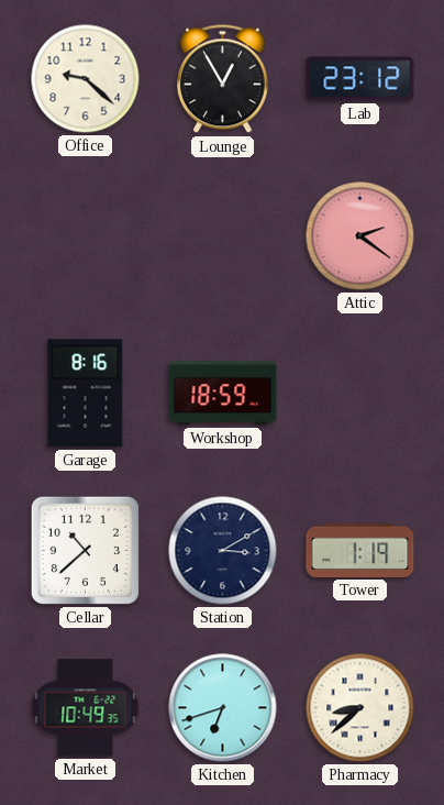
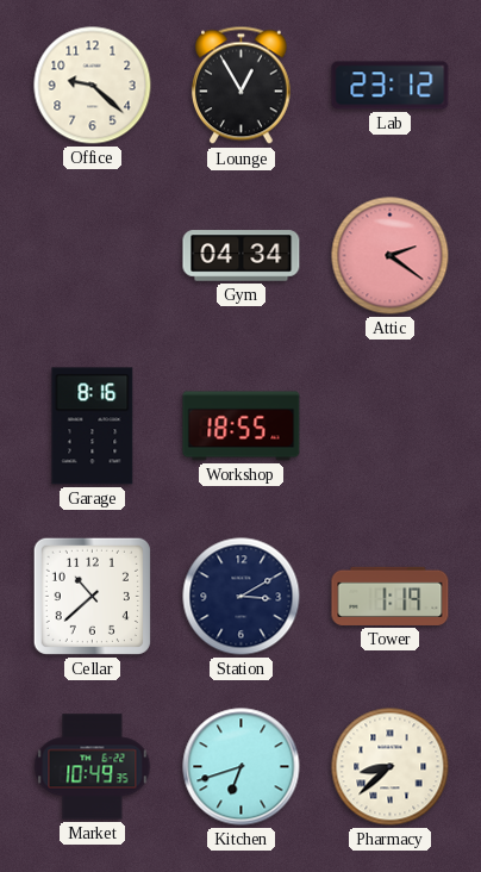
Gym: none -> 04:34 (242, 256)
Workshop: 18:59 -> 18:55 (242, 426)
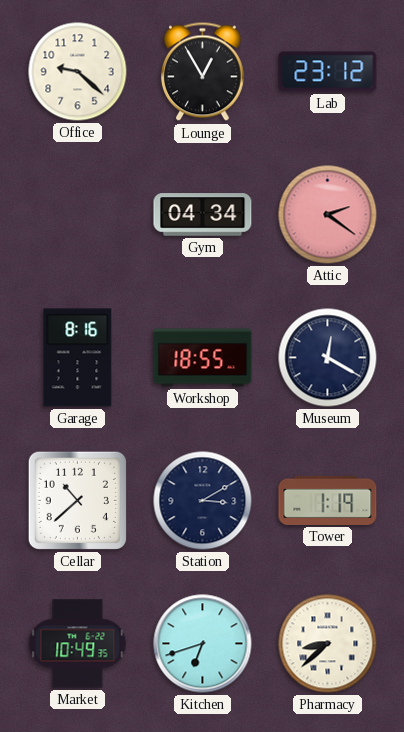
Museum: none -> 12:20 (328, 358)
